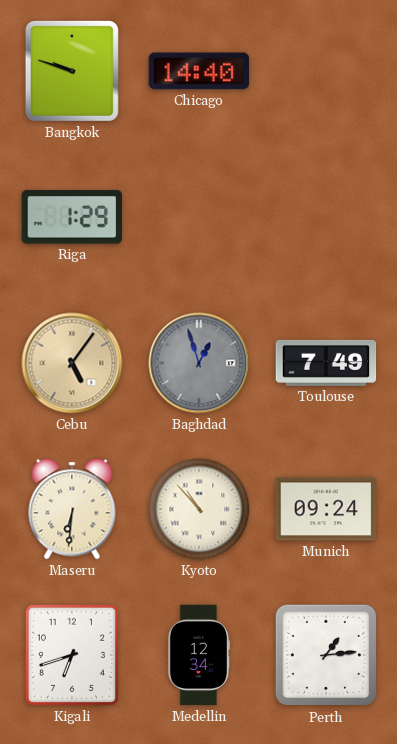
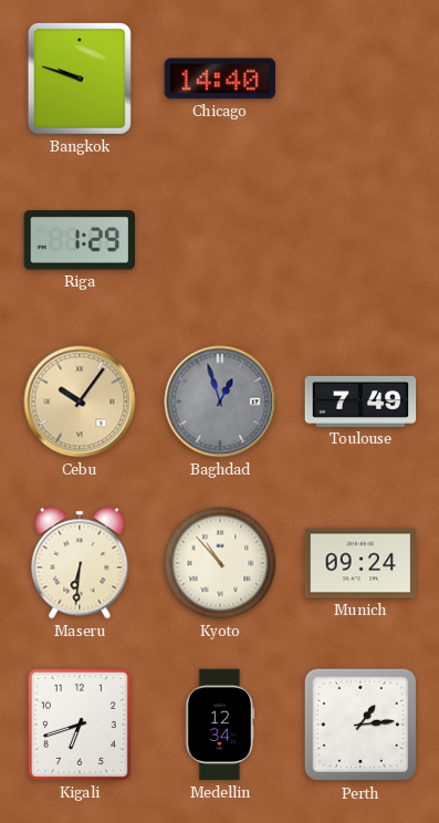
Cebu: 5:06 -> 10:06 (80, 402)
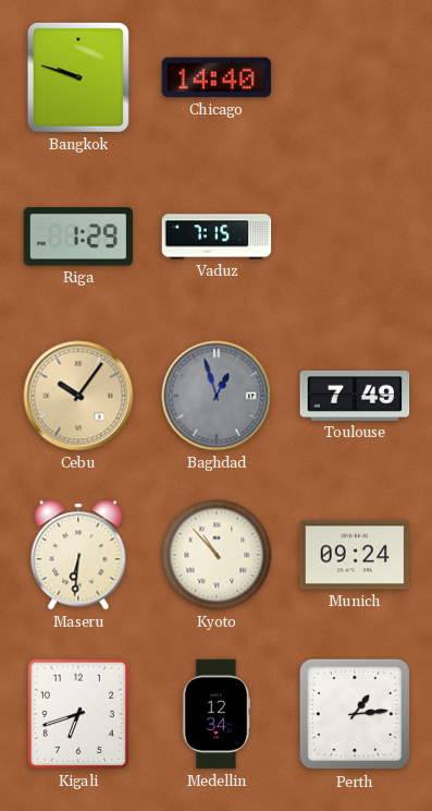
Vaduz: none -> 7:15 (217, 237)
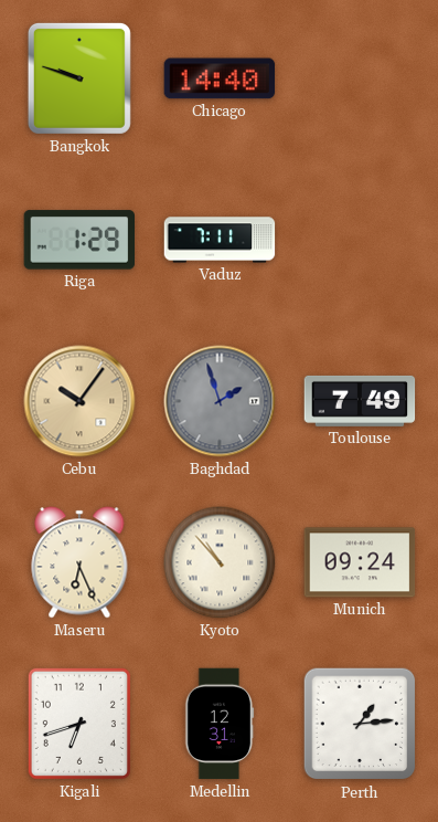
Vaduz: 7:15 -> 7:11 (220, 240)
Baghdad: 12:57 -> 1:57 (220, 401)
Maseru: 6:31 -> 6:26 (79, 562)
Medellin: 12:34 -> 12:31 (220, 724)
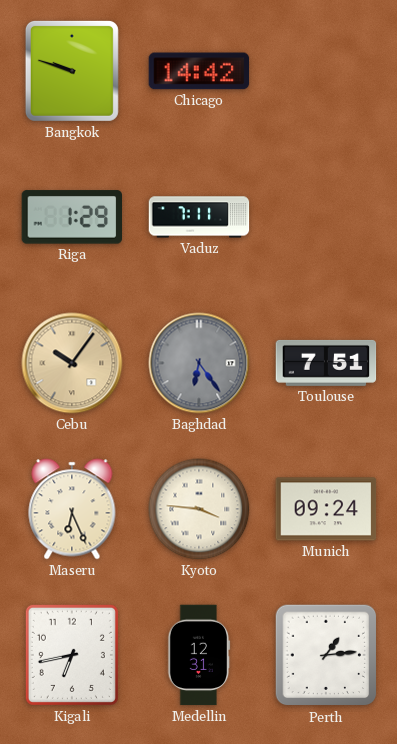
Chicago: 14:40 -> 14:42 (199, 71)
Baghdad: 1:57 -> 6:24 (199, 363)
Toulouse: 7:49 -> 7:51 (326, 363)
Kyoto: 10:53 -> 3:46 (199, 509)
Kigali: 6:42 -> 6:43 (72, 655)
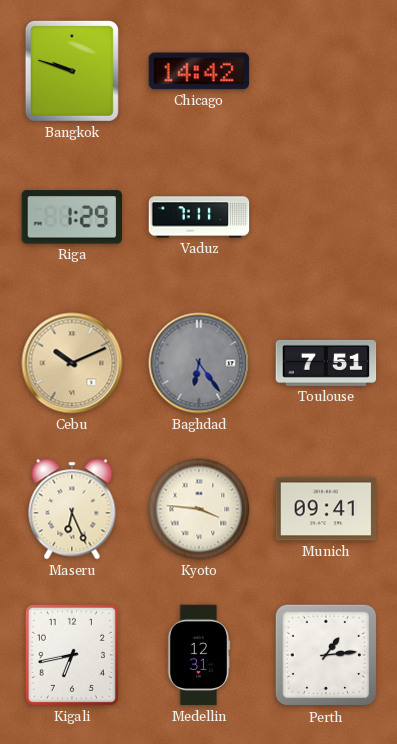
Cebu: 10:06 -> 10:11 (72, 363)
Munich: 09:24 -> 09:41 (326, 509)
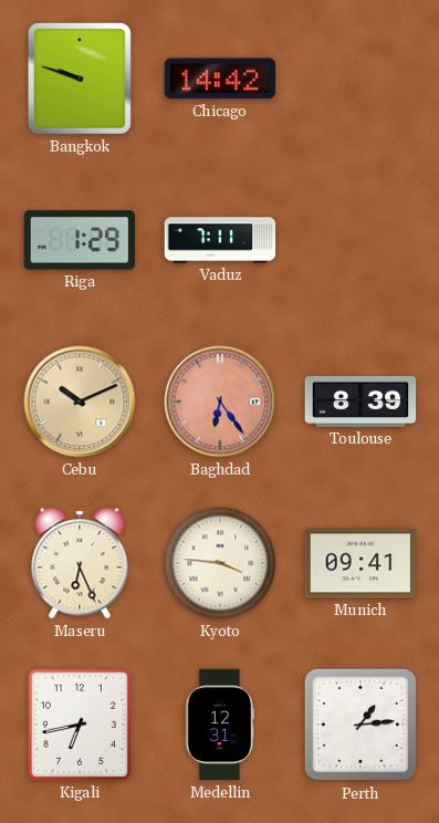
Baghdad dial: grey -> salmon (220, 402)
Toulouse: 7:51 -> 8:39 (360, 402)
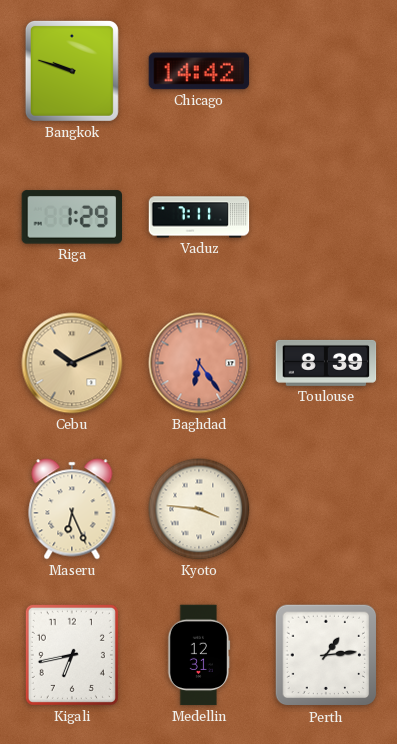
Munich: 09:41 -> none (360, 563)
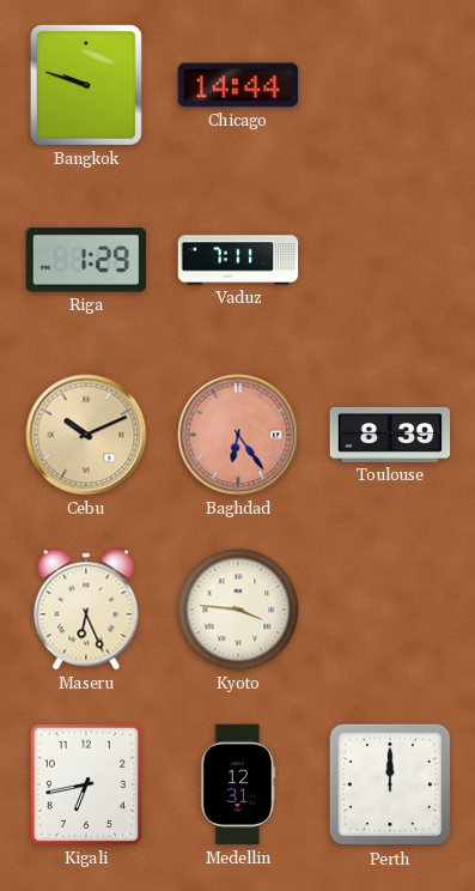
Chicago: 14:42 -> 14:44 (238, 85)
Perth: 1:14 -> 12:00 (390, 784)
